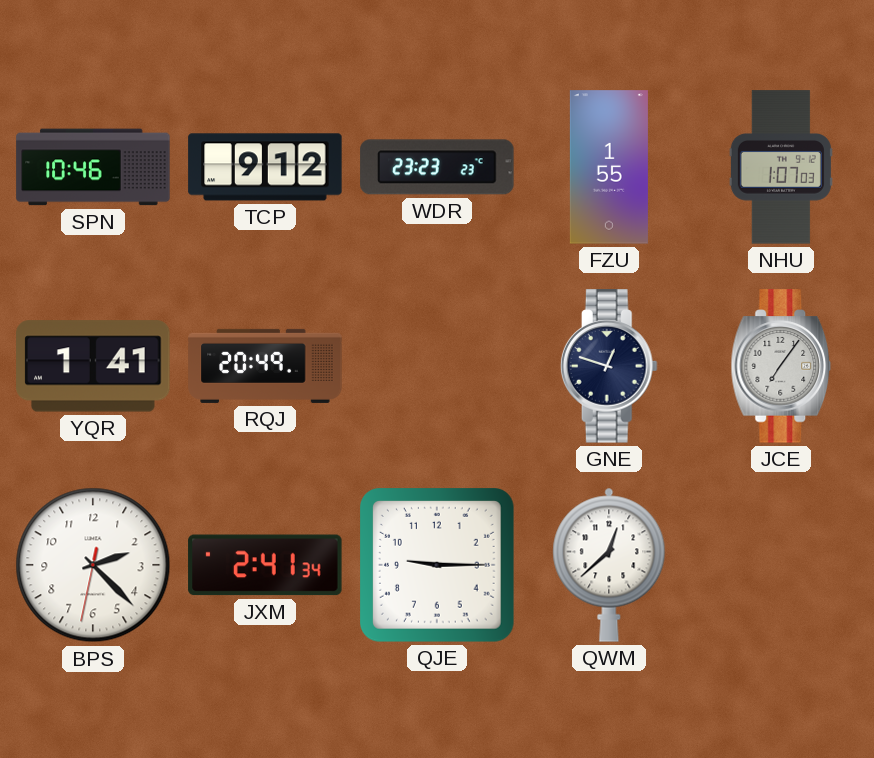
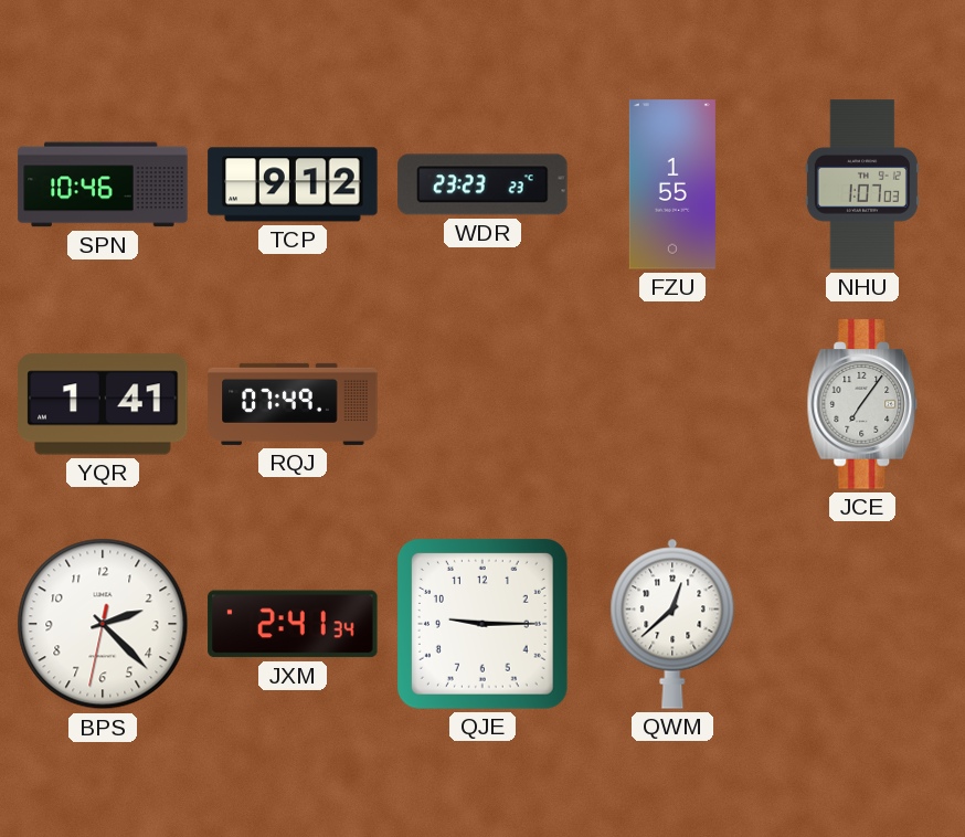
RQJ: 20:49 -> 07:49 (293, 404)
GNE: 12:48 -> none (609, 366)
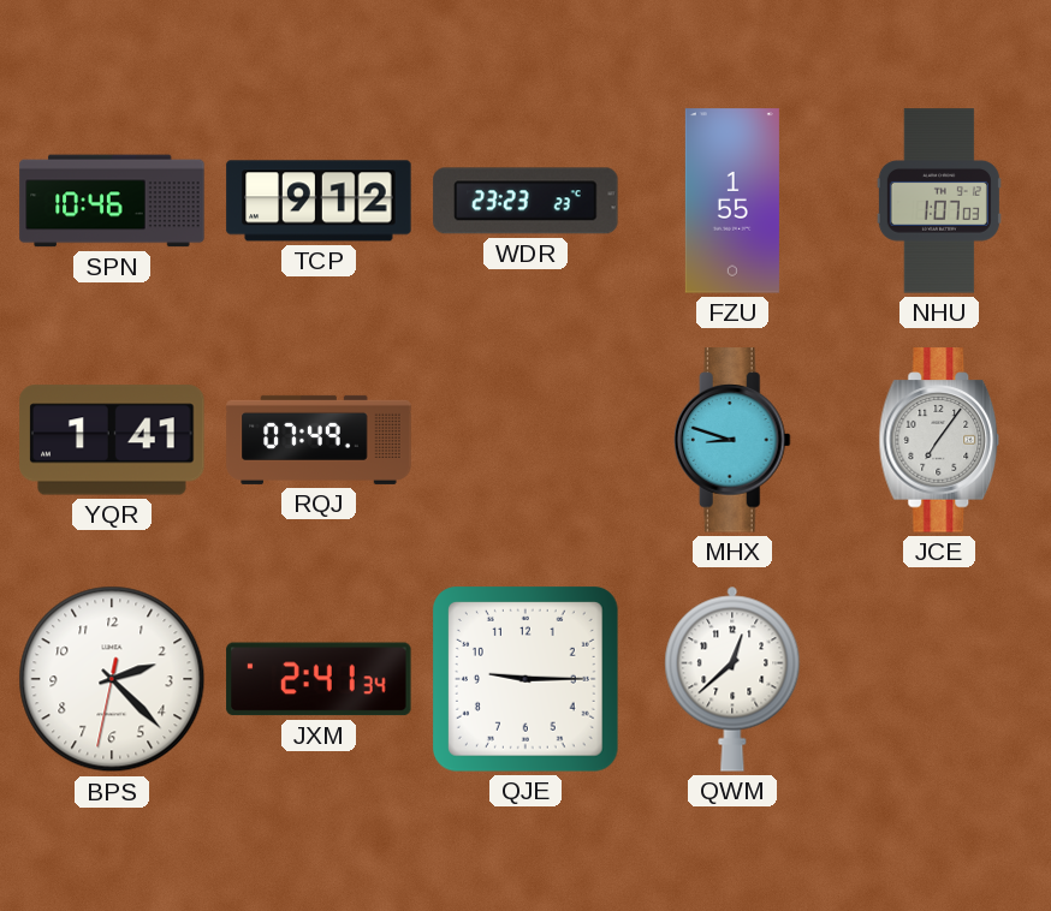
MHX: none -> 8:48 (732, 440)
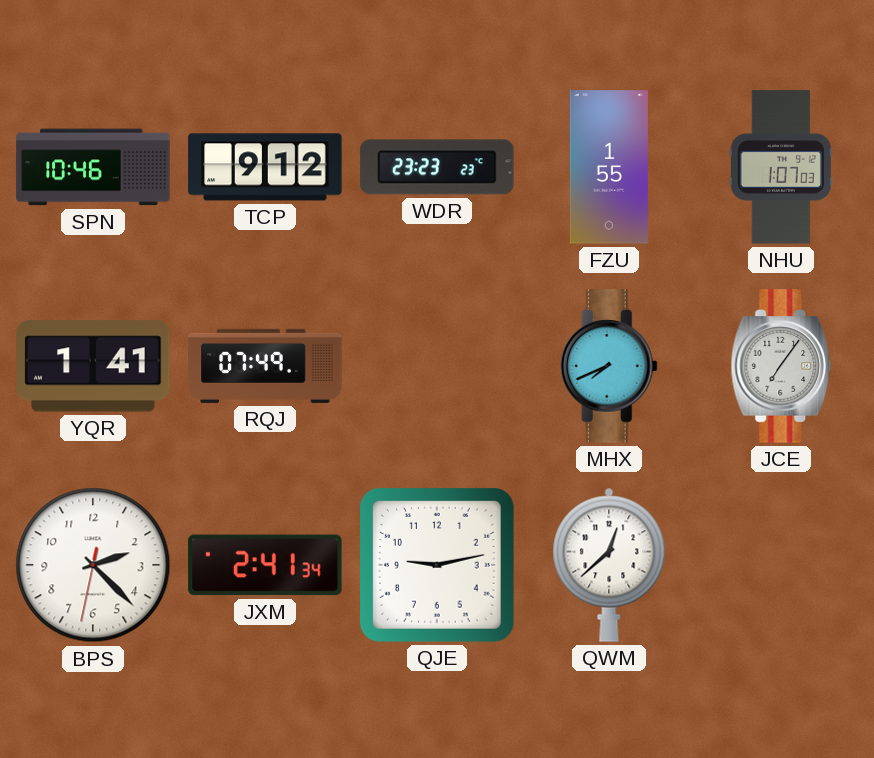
MHX: 8:48 -> 7:41 (609, 366)
QJE: 9:15 -> 9:13 (438, 566)
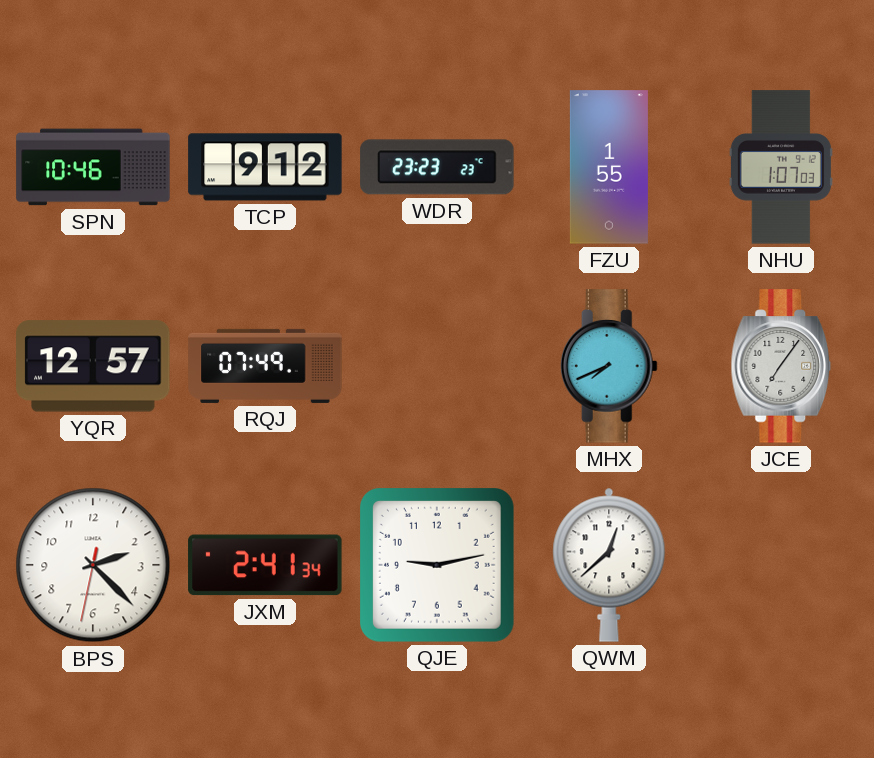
YQR: 1:41 -> 12:57 (93, 366)
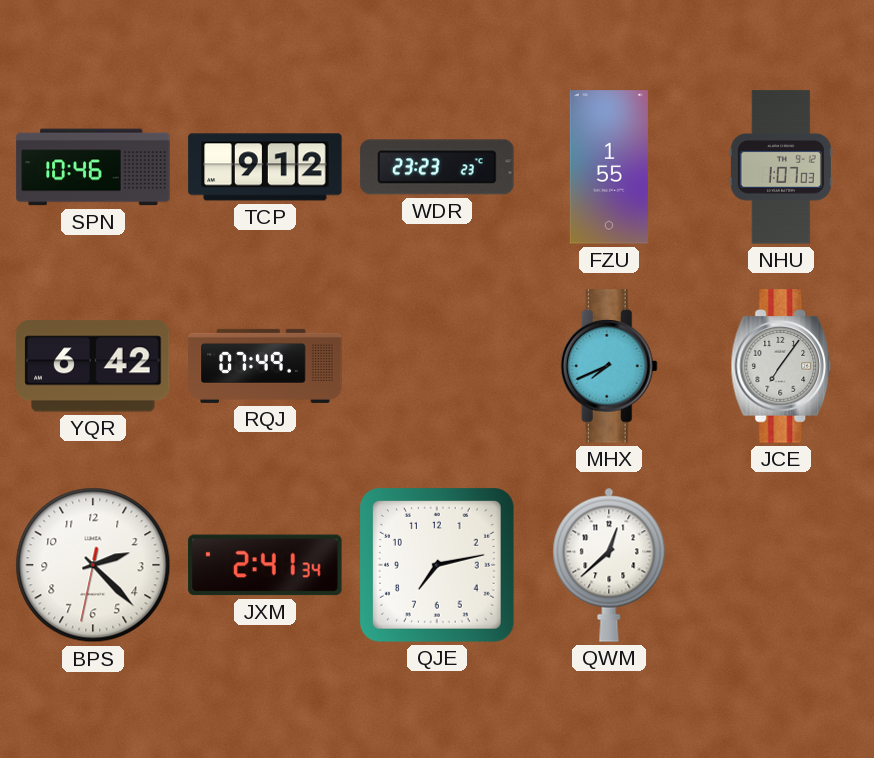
YQR: 12:57 -> 6:42 (93, 366)
QJE: 9:13 -> 7:13 (438, 566)
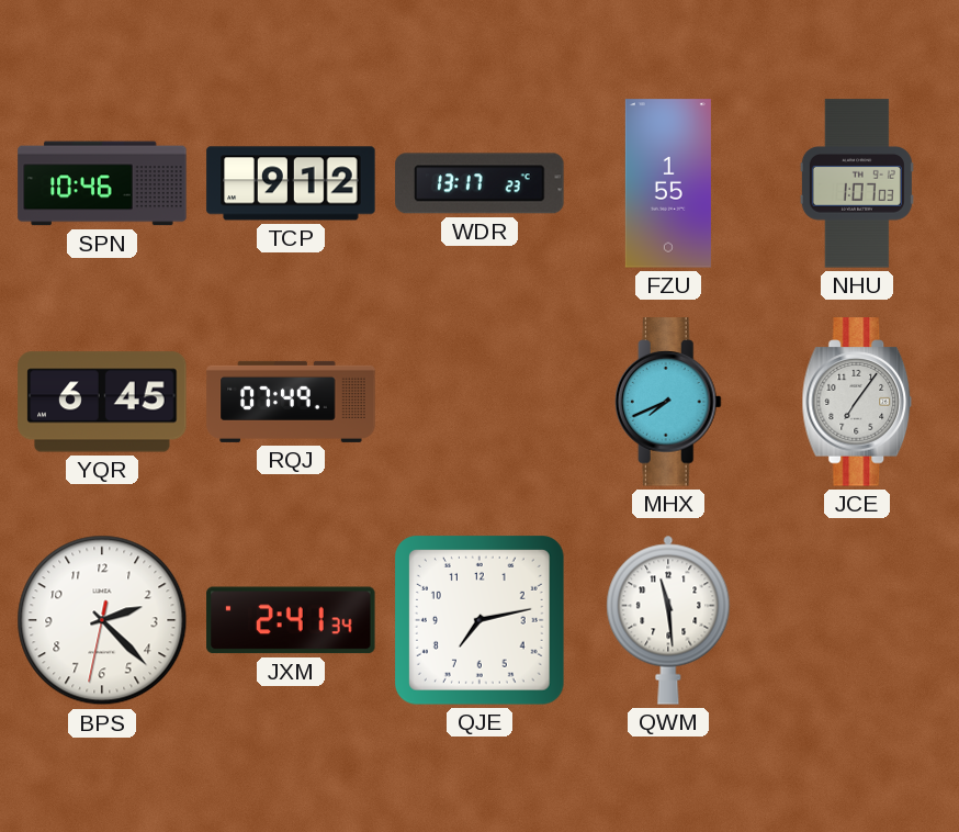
WDR: 23:23 -> 13:17 (479, 183)
YQR: 6:42 -> 6:45 (102, 402)
QWM: 12:38 -> 11:29 (668, 620)
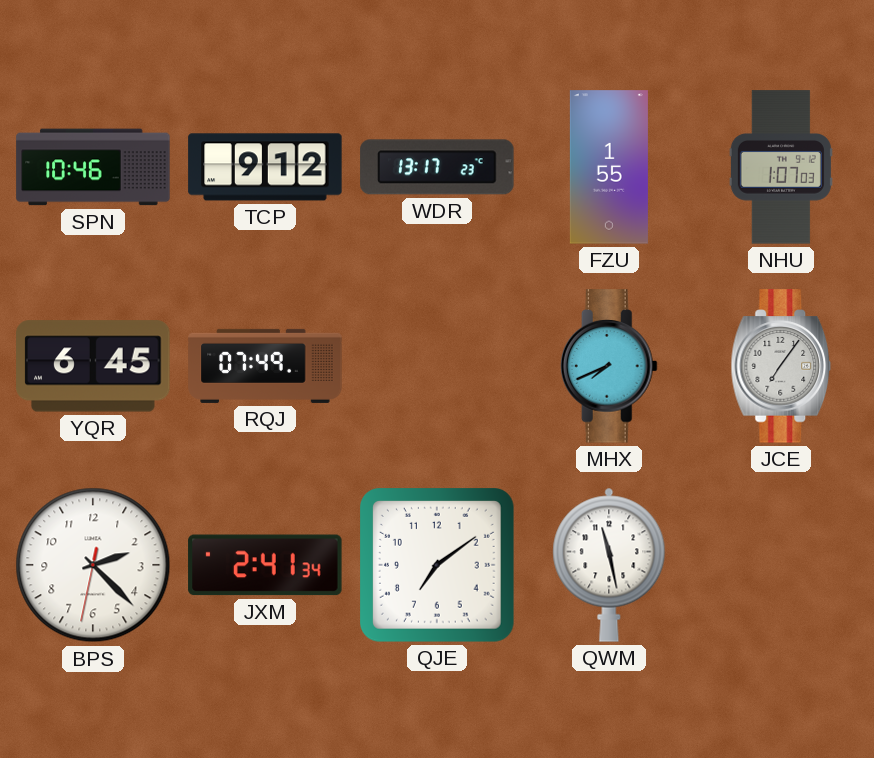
QJE: 7:13 -> 7:09 (438, 566)
QWM: 11:29 -> 11:28 (609, 565)
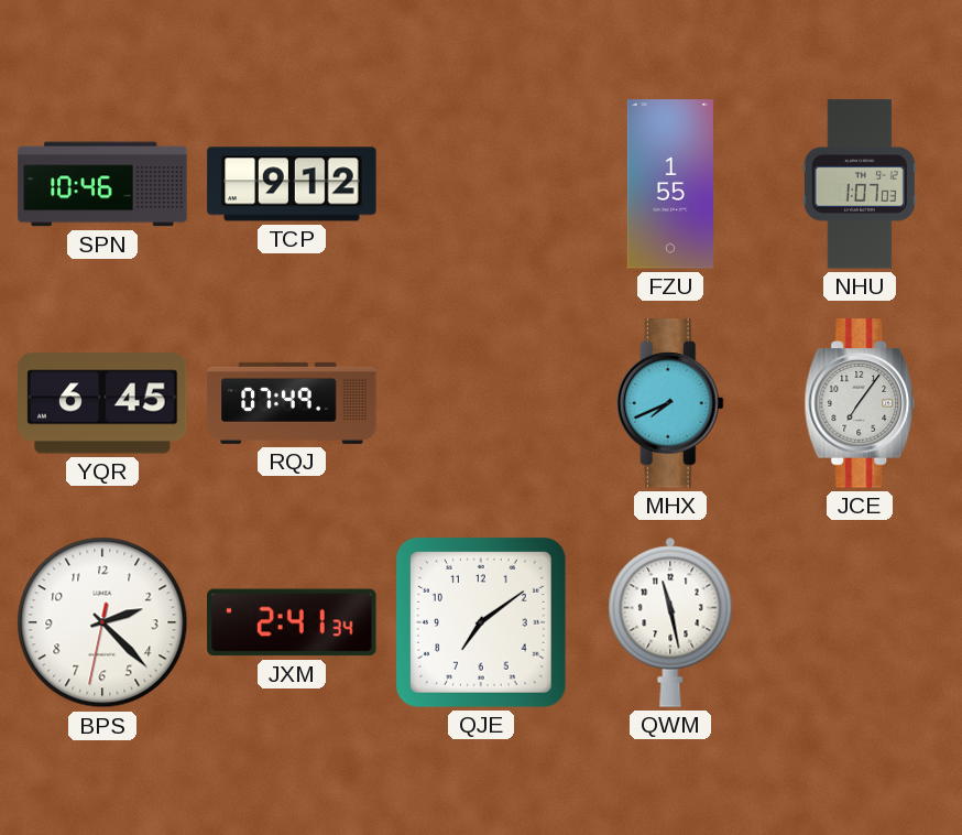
WDR: 13:17 -> none (437, 167)
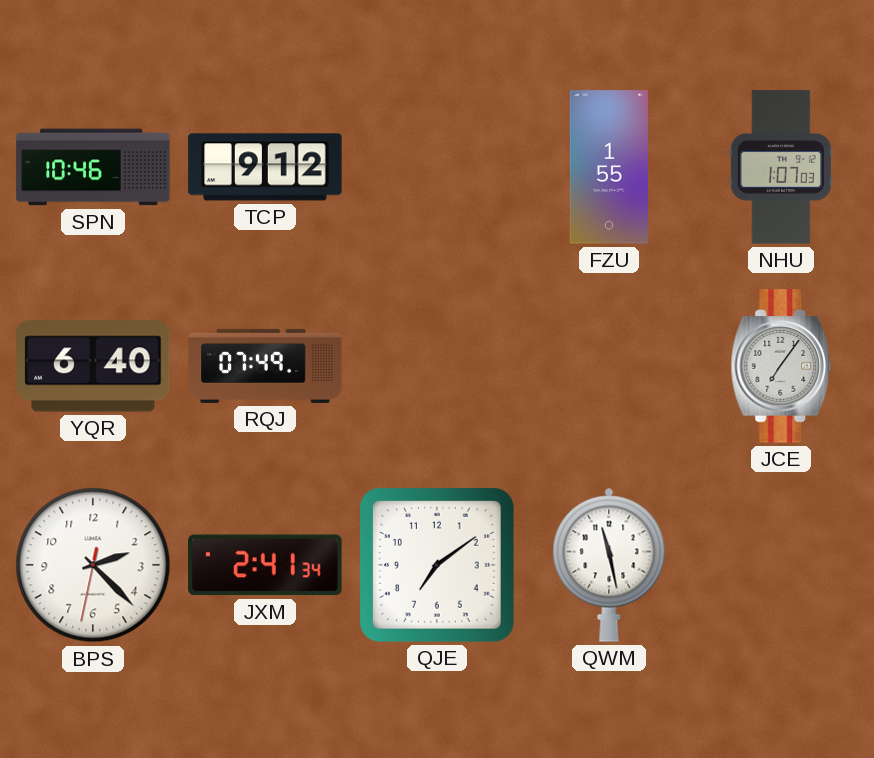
YQR: 6:45 -> 6:40 (93, 366)
MHX: 7:41 -> none (670, 403)
